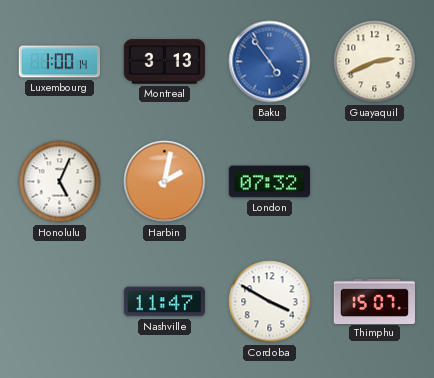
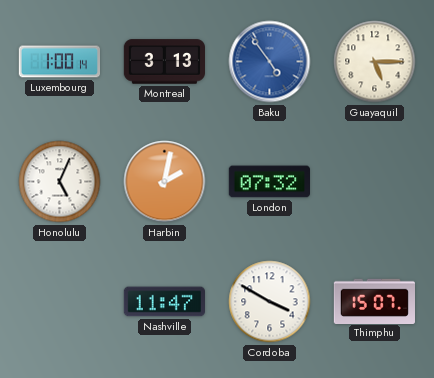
Guayaquil: 2:41 -> 5:15 (375, 62)
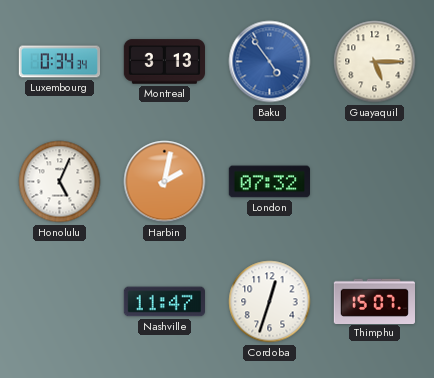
Luxembourg: 1:00 -> 0:34 (59, 62)
Cordoba: 3:50 -> 12:33 (270, 302)
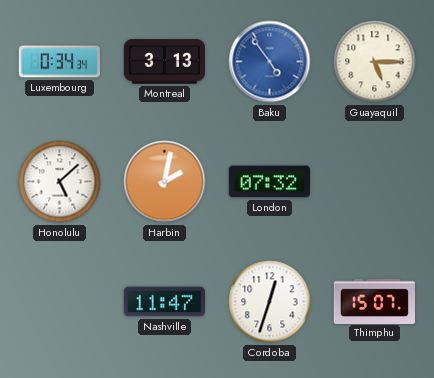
Honolulu: 5:04 -> 5:08 (60, 182)
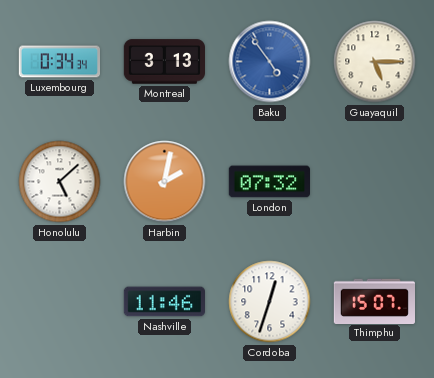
Nashville: 11:47 -> 11:46 (164, 302)
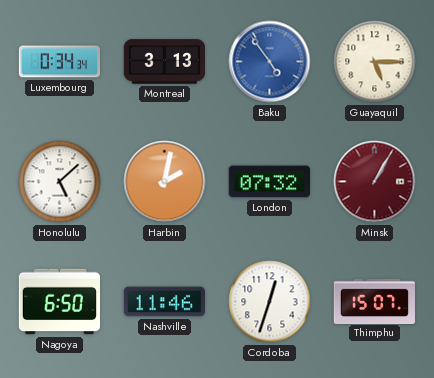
Minsk: none -> 1:05 (375, 182)
Nagoya: none -> 6:50 (59, 302)
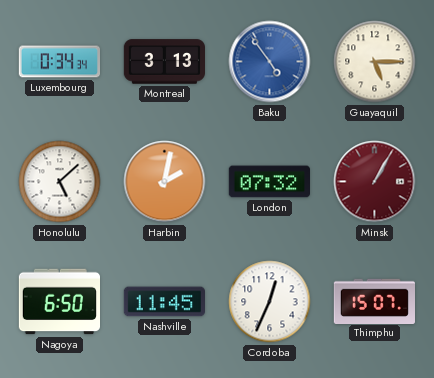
Nashville: 11:46 -> 11:45 (164, 302)
Cordoba: 12:33 -> 12:34 (270, 302)
